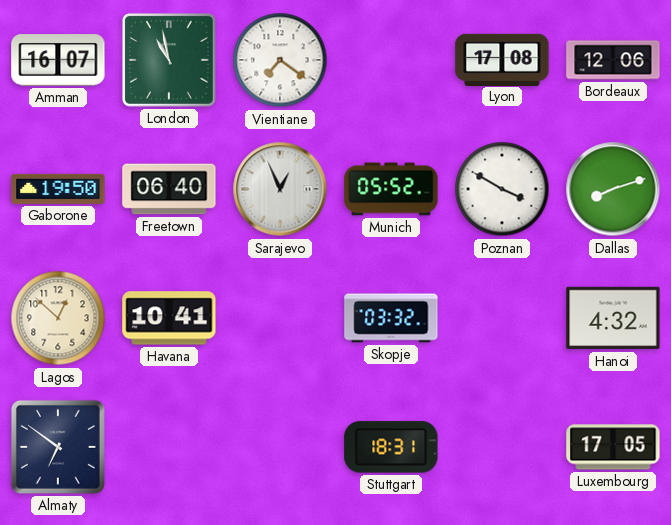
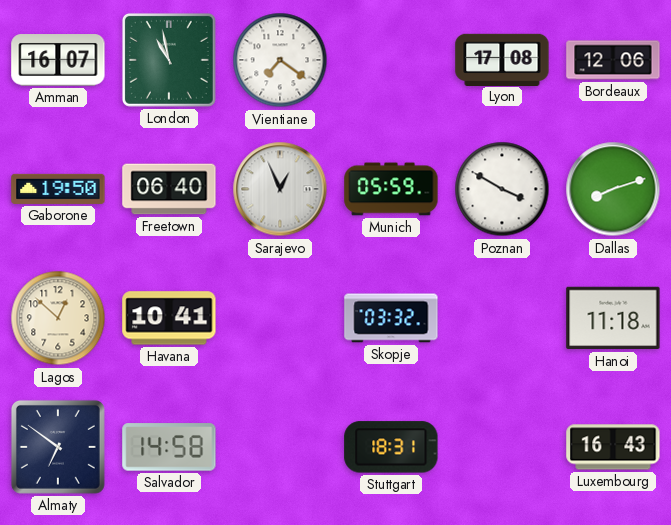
Munich: 05:52 -> 05:59 (391, 189)
Hanoi: 4:32 -> 11:18 (613, 318)
Salvador: none -> 14:58 (169, 447)
Luxembourg: 17:05 -> 16:43 (613, 447)
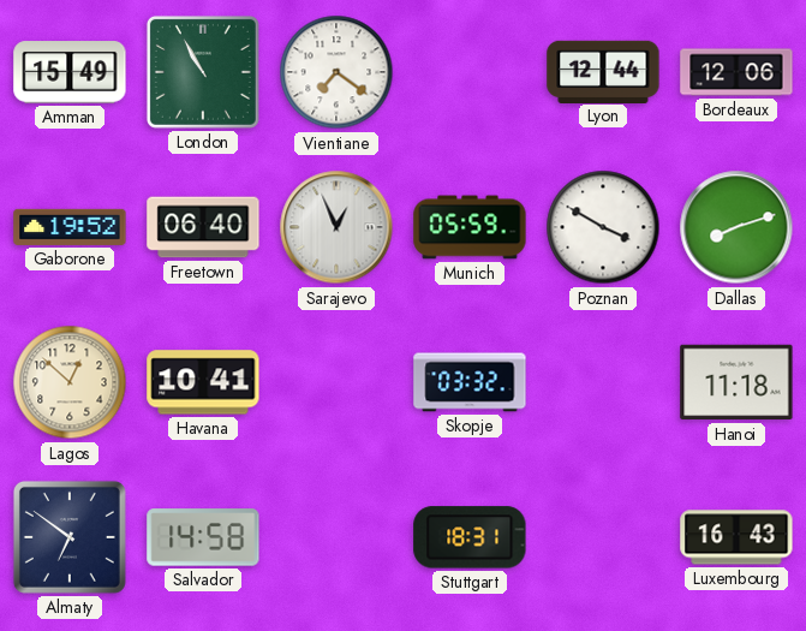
Amman: 16:07 -> 15:49 (70, 72)
London: 10:58 -> 10:55 (203, 72)
Lyon: 17:08 -> 12:44 (603, 71)
Gaborone: 19:50 -> 19:52 (70, 227)
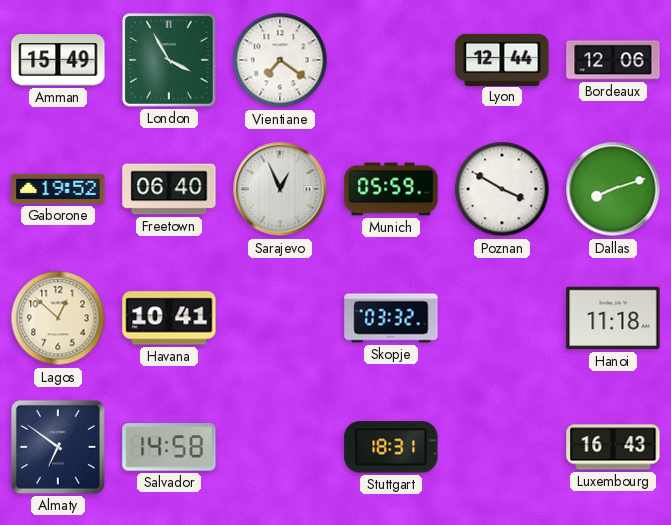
London: 10:55 -> 3:55 (169, 60)
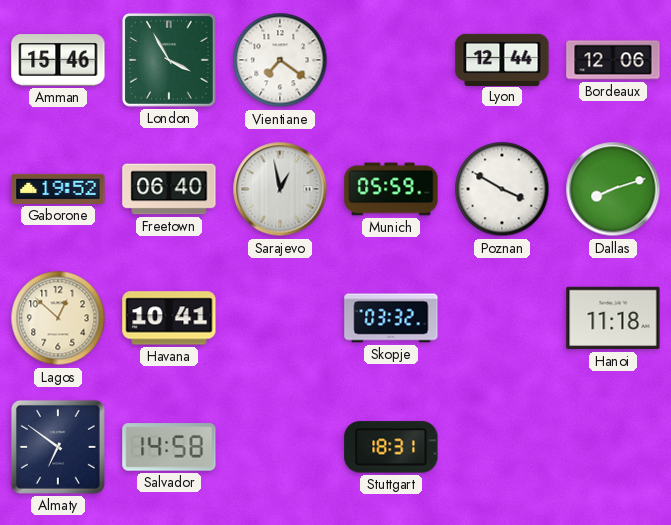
Amman: 15:49 -> 15:46 (58, 60)
Sarajevo: 12:56 -> 12:58 (280, 189)
Luxembourg: 16:43 -> none (613, 447)
